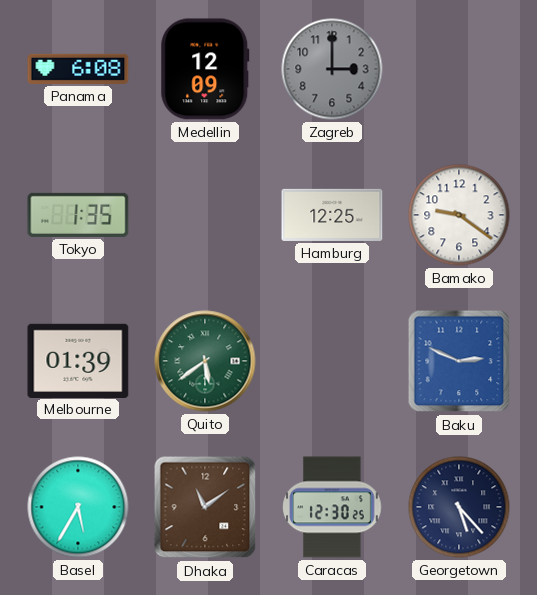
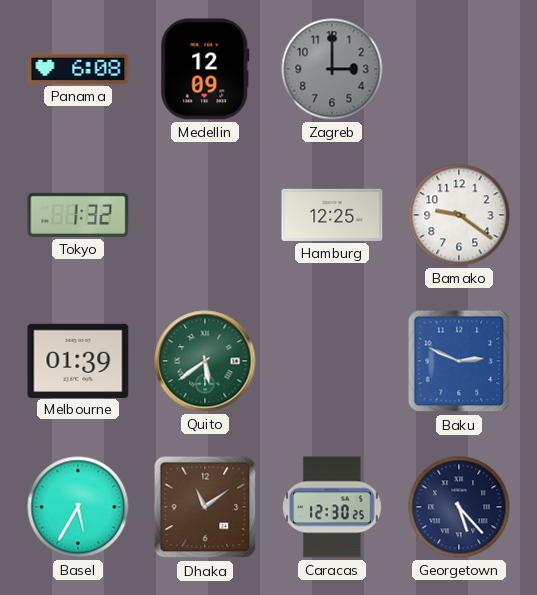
Tokyo: 1:35 -> 1:32 (78, 215)
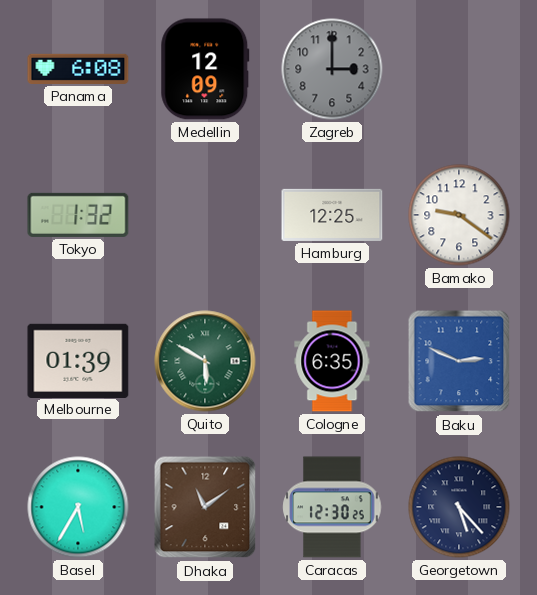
Quito: 5:39 -> 5:50 (205, 361)
Cologne: none -> 6:35 (332, 361)
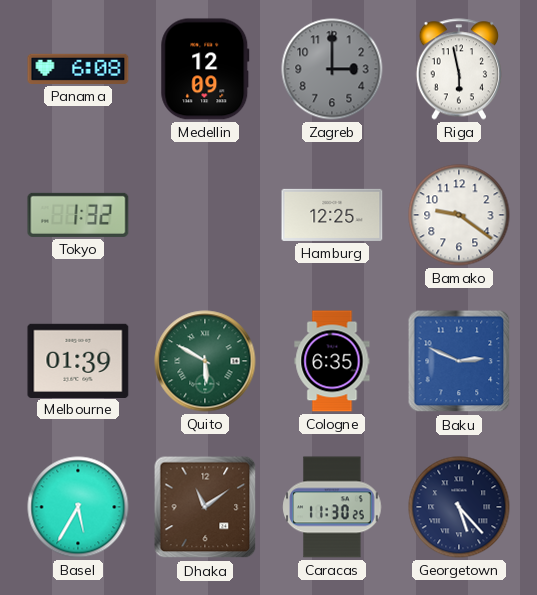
Riga: none -> 5:58 (458, 69)
Caracas: 12:30 -> 11:30 (332, 507)
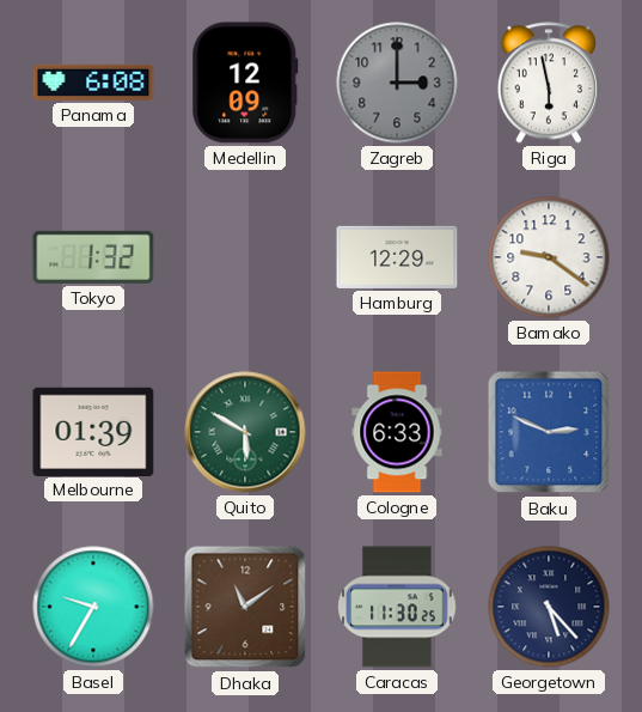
Hamburg: 12:25 -> 12:29 (397, 257)
Cologne: 6:35 -> 6:33 (397, 432)
Basel: 5:35 -> 9:35 (93, 607)
